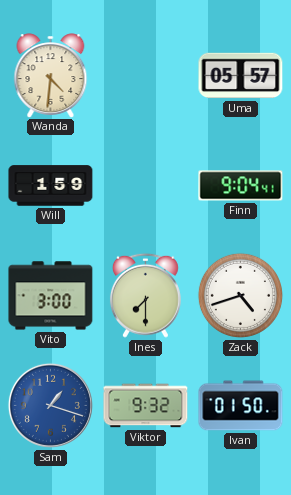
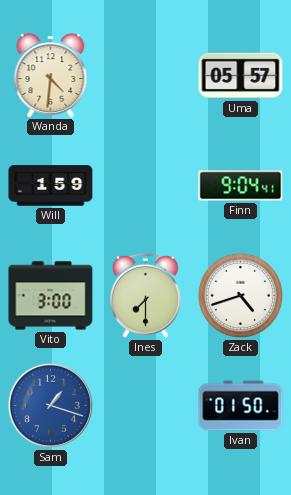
Viktor: 9:32 -> none (146, 406)
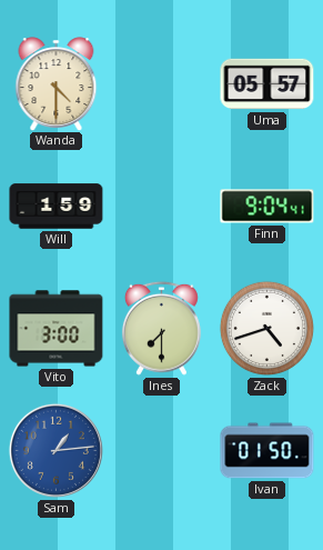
Wanda: 4:31 -> 4:30 (57, 83)
Sam: 1:18 -> 1:14 (55, 450)
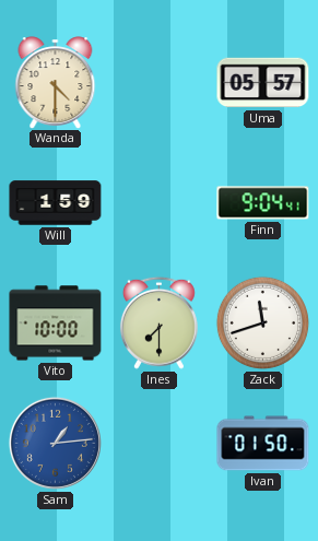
Vito: 3:00 -> 10:00 (56, 324)
Zack: 4:42 -> 11:42 (262, 322)
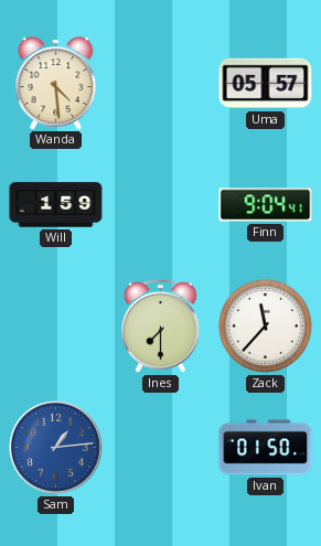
Wanda: 4:30 -> 4:29 (56, 83)
Vito: 10:00 -> none (56, 324)
Zack: 11:42 -> 11:37 (265, 325)
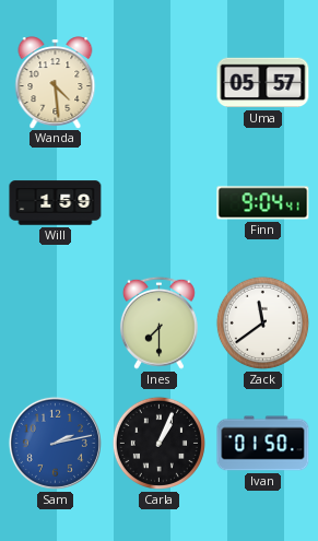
Zack: 11:37 -> 11:39 (262, 322)
Sam: 1:14 -> 2:13 (55, 443)
Carla: none -> 1:04 (158, 443)
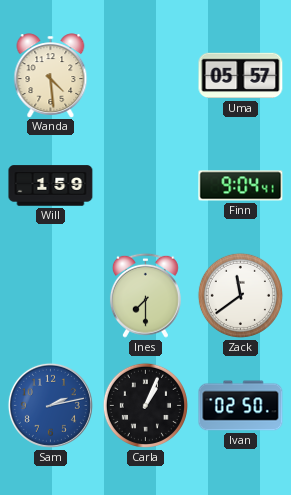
Ivan: 01:50 -> 02:50 (241, 406)
